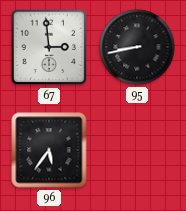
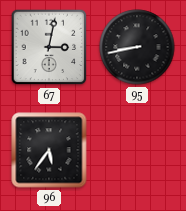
67: 2:59 -> 3:02 (49, 47)
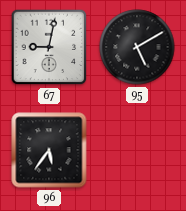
67: 3:02 -> 9:02 (49, 47)
95: 8:43 -> 5:10 (137, 47)
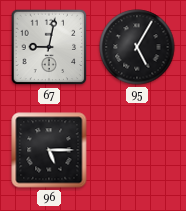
95: 5:10 -> 5:05 (137, 47)
96: 5:36 -> 5:15 (49, 150)
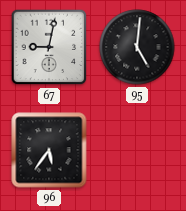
95: 5:05 -> 5:01 (137, 47)
96: 5:15 -> 5:36 (49, 150)
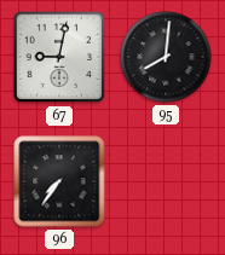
95: 5:01 -> 8:01 (166, 57)
96: 5:36 -> 7:36 (59, 181)
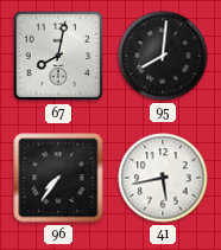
67: 9:02 -> 8:02 (58, 56)
41: none -> 5:43 (163, 178)
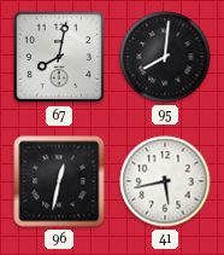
96: 7:36 -> 12:32 (59, 181)
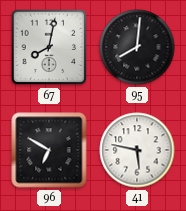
96: 12:32 -> 6:50 (49, 150)
41: 5:43 -> 5:47 (137, 150)
